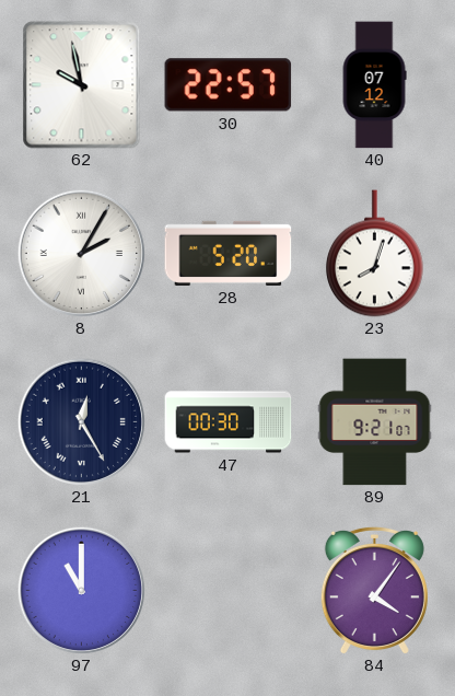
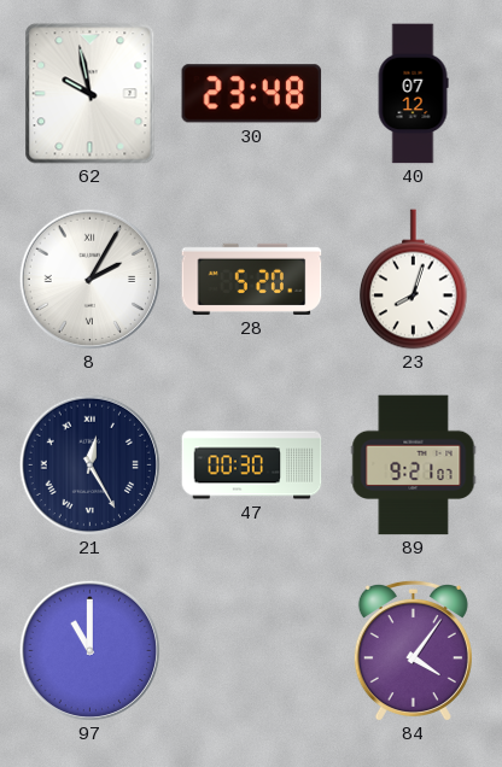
30: 22:57 -> 23:48 (252, 94)
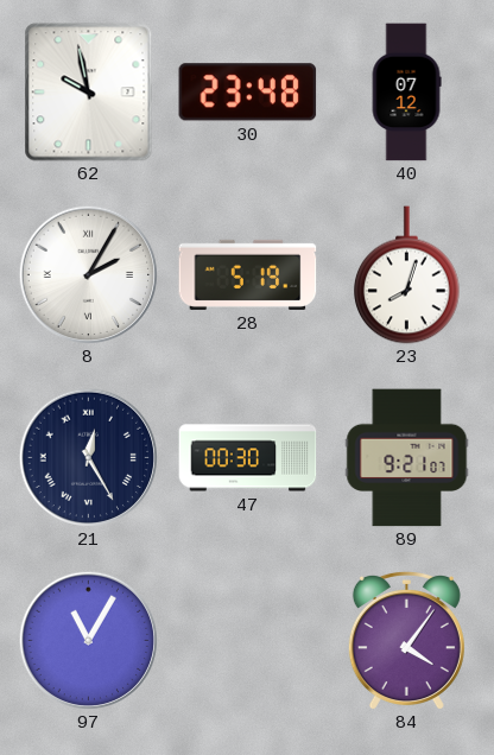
28: 5:20 -> 5:19 (248, 274)
97: 11:00 -> 11:05 (88, 640)
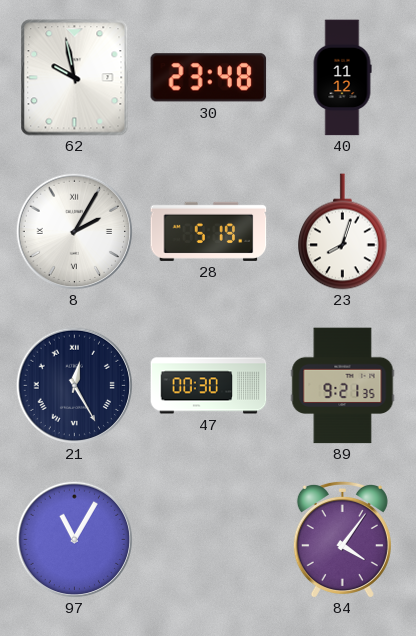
40: 07:12 -> 11:12 (342, 78)
89: 9:21:07 -> 9:21:35 (343, 386)
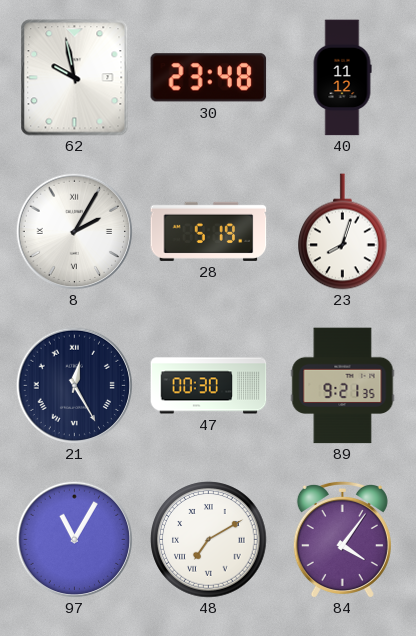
48: none -> 7:10 (209, 540)
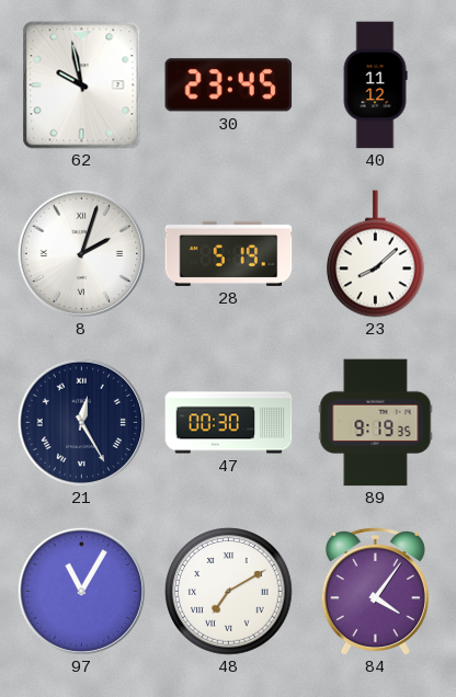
30: 23:48 -> 23:45 (229, 85)
8: 2:05 -> 2:03 (81, 253)
23: 8:03 -> 8:08 (376, 254)
89: 9:21 -> 9:19 (376, 423)
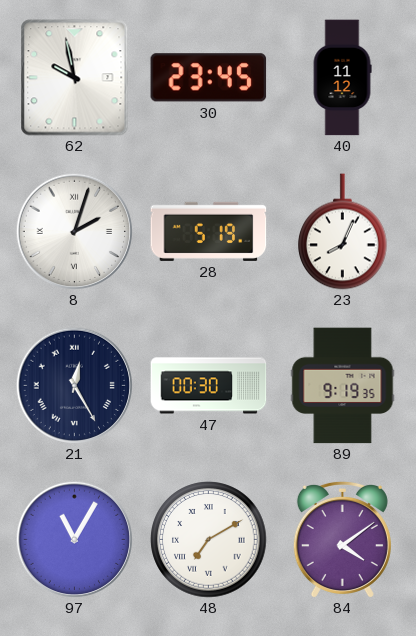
23: 8:08 -> 8:04 (343, 232)
84: 4:06 -> 4:09 (342, 539)
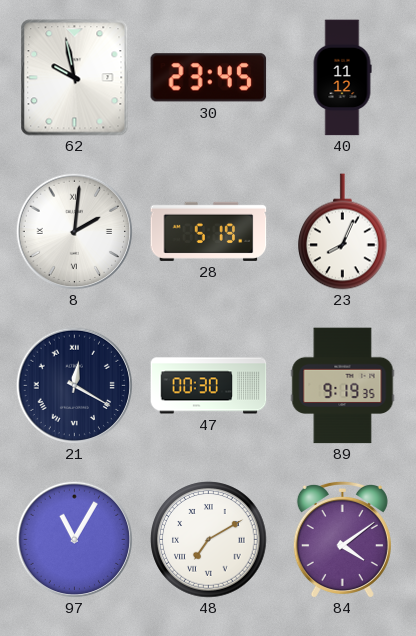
8: 2:03 -> 2:01 (74, 231)
21: 12:25 -> 12:20 (74, 385)
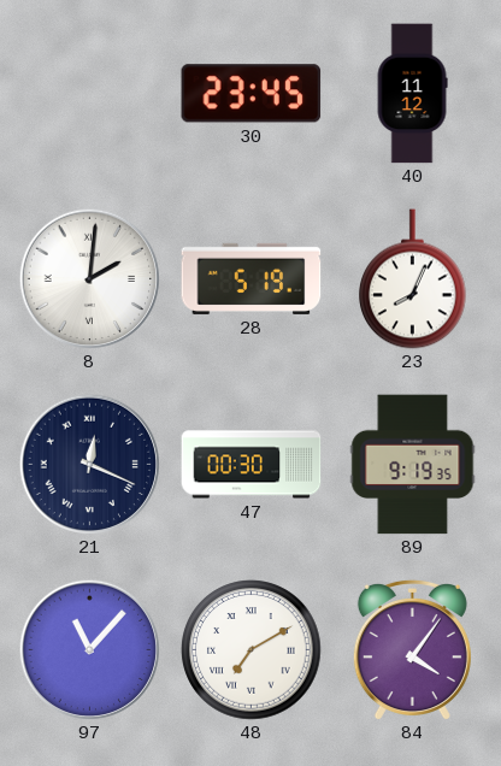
62: 9:58 -> none (75, 78)
21: 12:20 -> 12:19 (89, 464)
97: 11:05 -> 11:07 (89, 649)
84: 4:09 -> 4:06 (412, 649)
